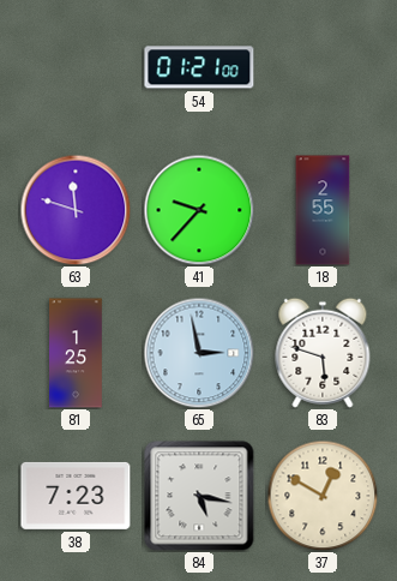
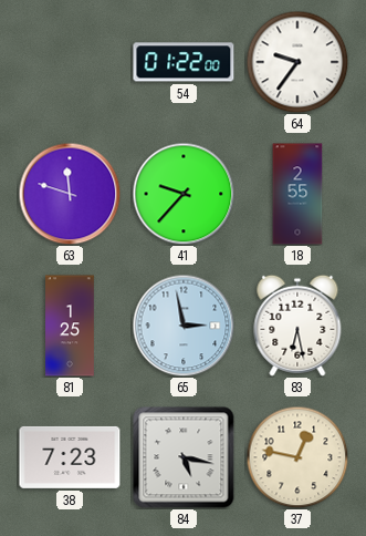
54: 01:21 -> 01:22 (184, 62)
64: none -> 9:36 (297, 62)
83: 5:48 -> 6:28 (297, 326)
37: 12:50 -> 12:47 (297, 457)
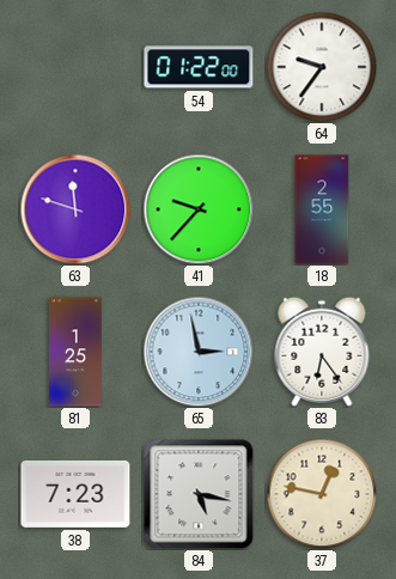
83: 6:28 -> 6:24 (322, 352)
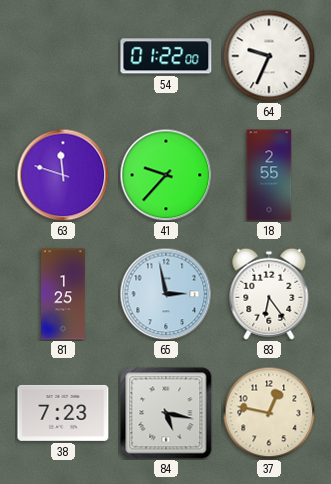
64: 9:36 -> 9:34 (269, 56)
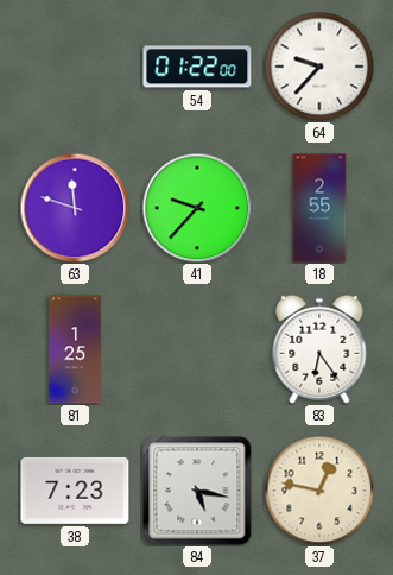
64: 9:34 -> 9:37 (319, 67)
65: 2:58 -> none (166, 294)
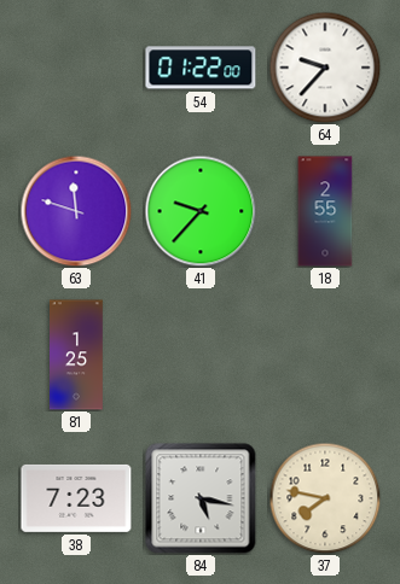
83: 6:24 -> none (319, 349)
37: 12:47 -> 7:47 (325, 498)
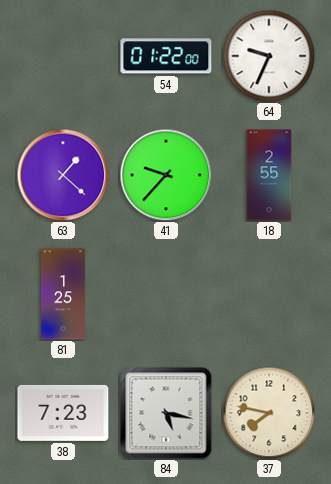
64: 9:37 -> 9:34 (269, 56)
63: 11:48 -> 1:22 (63, 175)
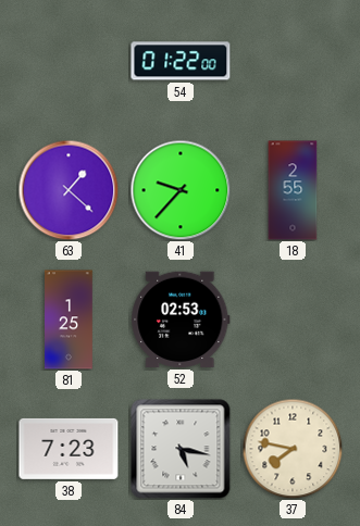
64: 9:34 -> none (269, 56)
52: none -> 02:53 (181, 320)
